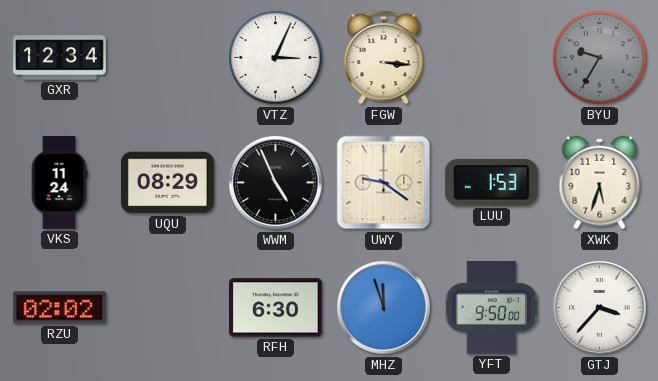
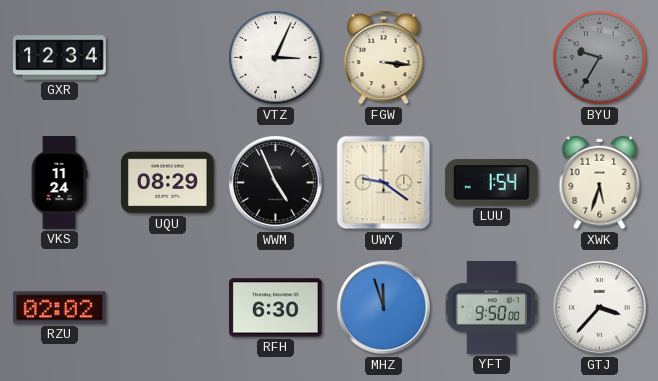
LUU: 1:53 -> 1:54 (491, 182)
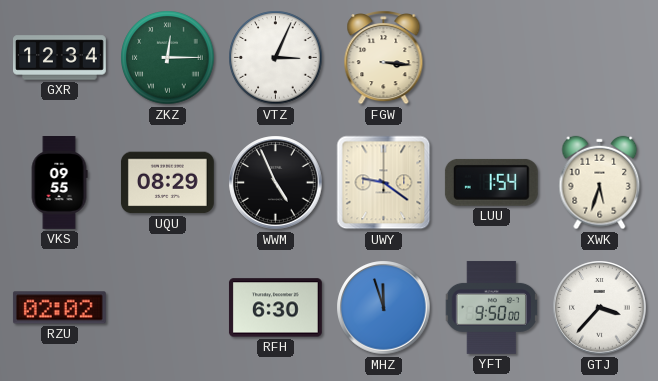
ZKZ: none -> 12:15 (168, 58)
BYU: 9:35 -> none (600, 58)
VKS: 11:24 -> 09:55 (59, 183)
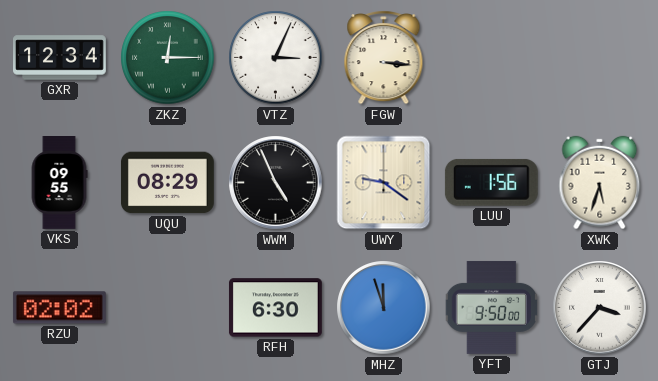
LUU: 1:54 -> 1:56 (491, 182)
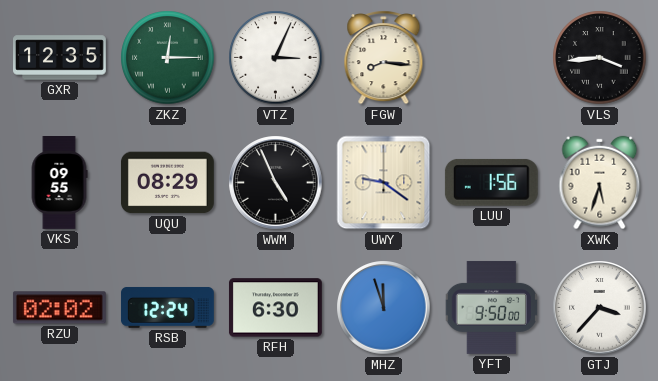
GXR: 12:34 -> 12:35 (60, 58)
FGW: 3:16 -> 8:16 (384, 57)
VLS: none -> 3:44 (600, 58)
RSB: none -> 12:24 (167, 308)
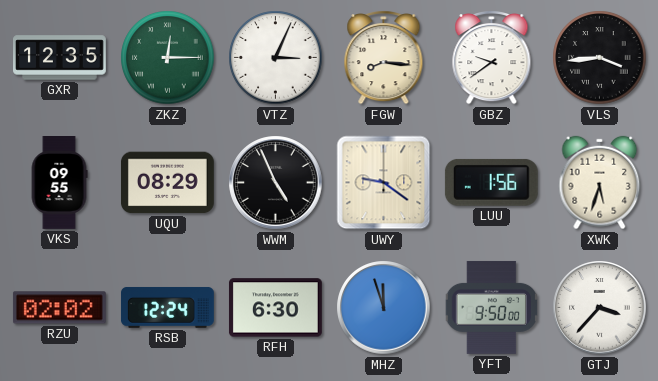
GBZ: none -> 9:39 (492, 57)
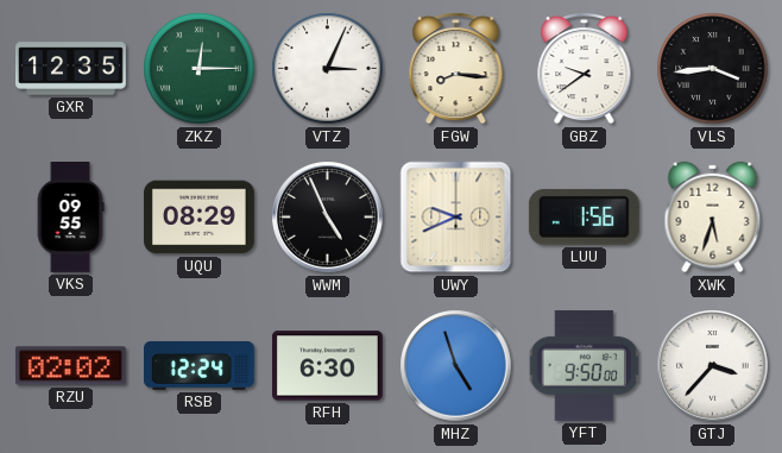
UWY: 9:21 -> 9:41 (456, 218)
MHZ: 11:57 -> 4:57 (456, 366)
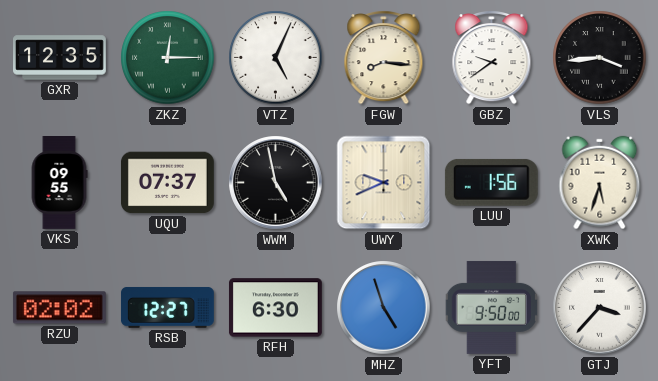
VTZ: 3:04 -> 5:04 (276, 58)
UQU: 08:29 -> 07:37 (167, 183)
WWM: 4:56 -> 4:58 (276, 183)
RSB: 12:24 -> 12:27 (167, 308)
